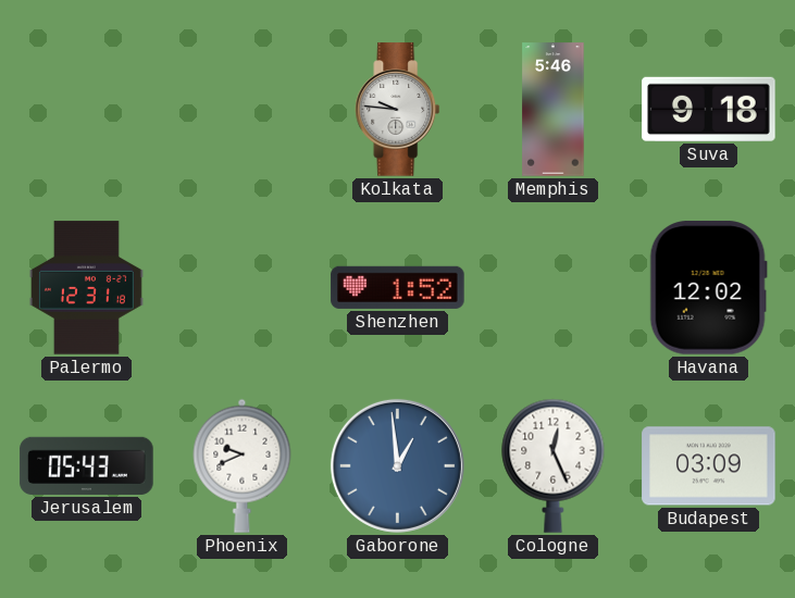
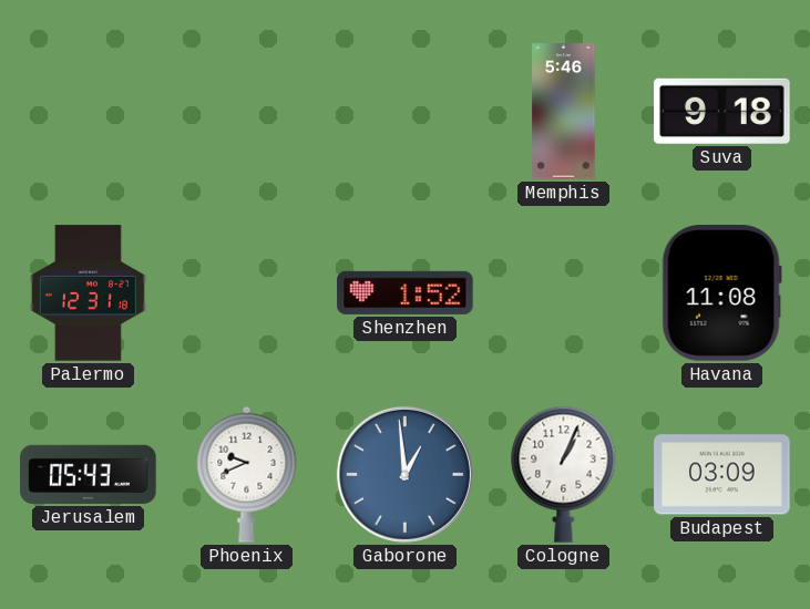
Kolkata: 9:46 -> none (398, 110)
Havana: 12:02 -> 11:08 (721, 293)
Cologne: 12:26 -> 1:04 (564, 474)
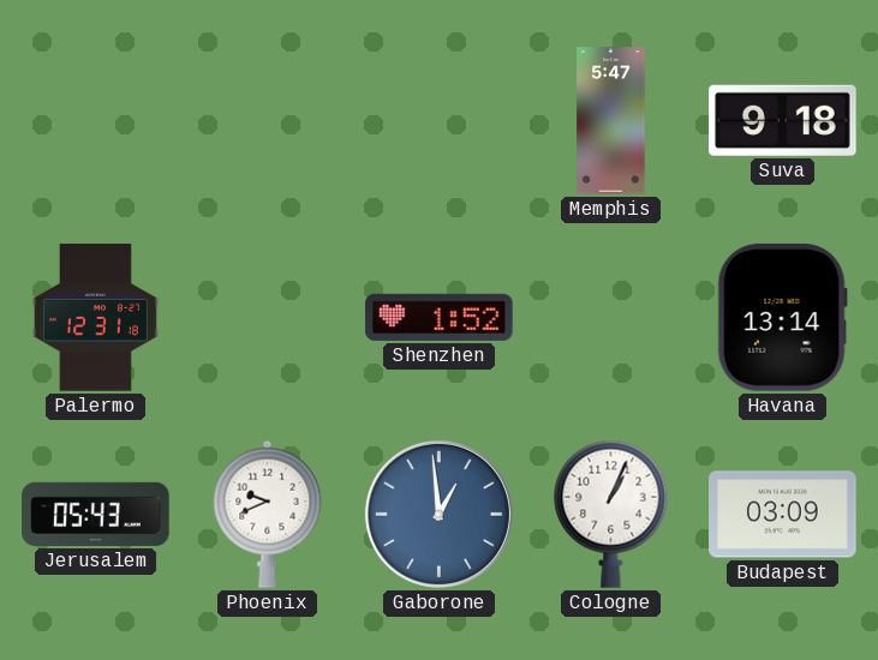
Memphis: 5:46 -> 5:47 (611, 121)
Havana: 11:08 -> 13:14 (782, 318)
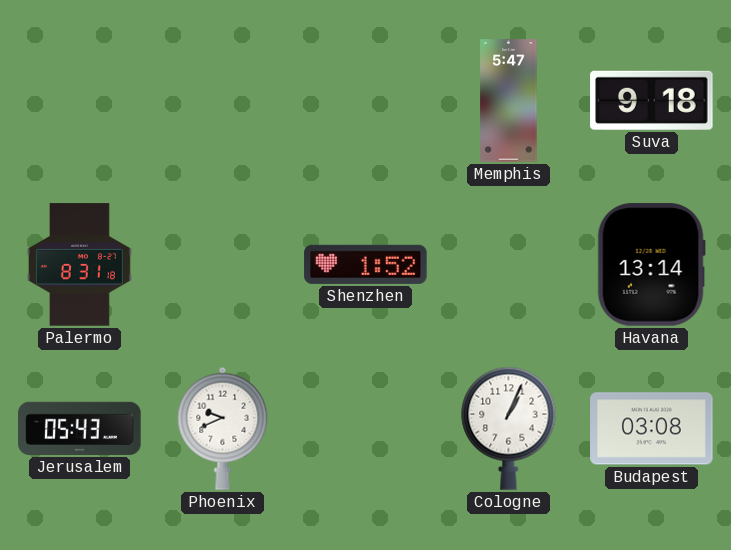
Palermo: 12:31 -> 8:31 (79, 265)
Gaborone: 12:59 -> none (438, 514)
Budapest: 03:09 -> 03:08 (652, 429)
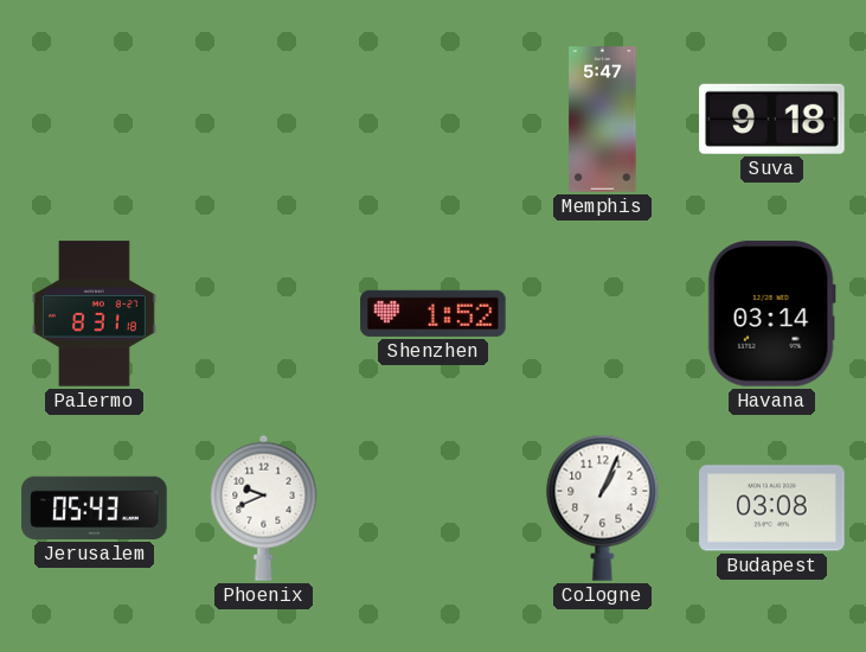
Havana: 13:14 -> 03:14 (771, 314)
